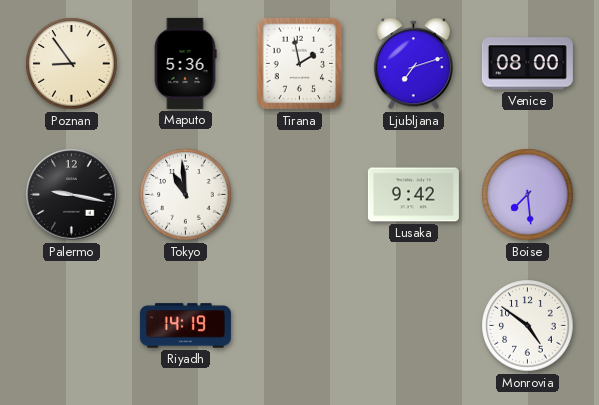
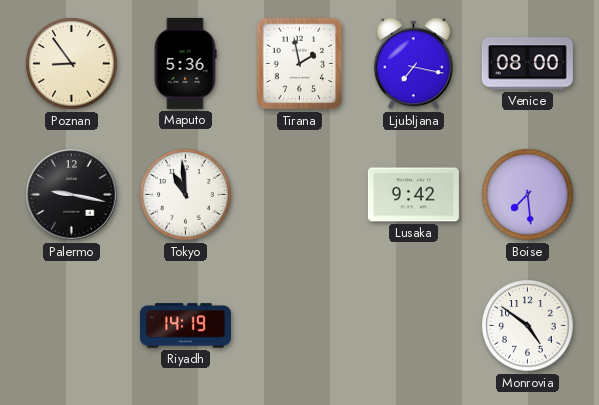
Ljubljana: 7:12 -> 7:17 (413, 64)
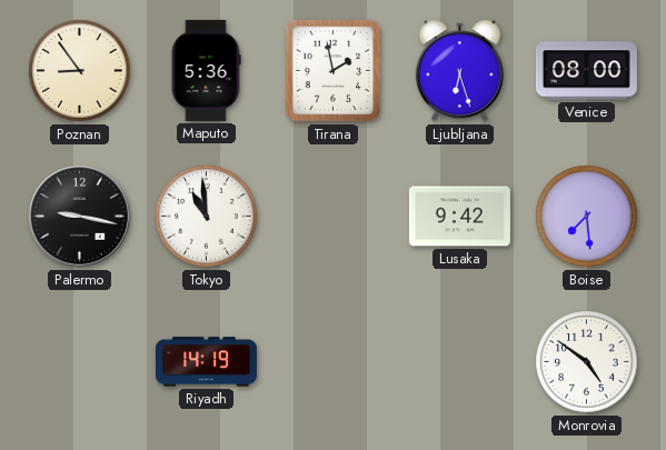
Ljubljana: 7:17 -> 6:27 (459, 71)
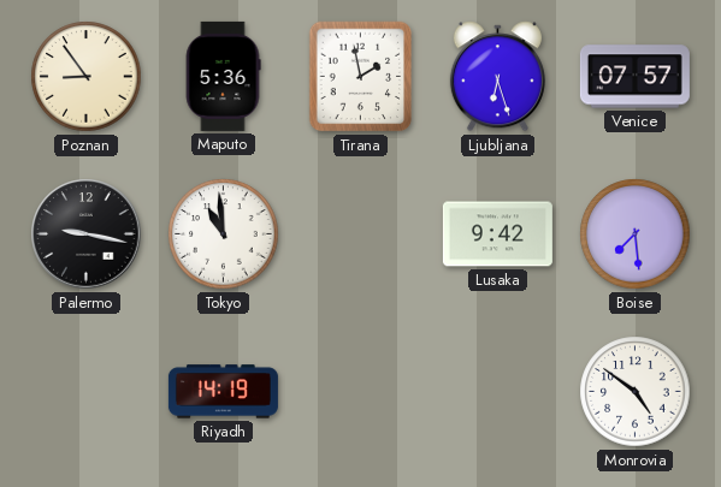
Venice: 08:00 -> 07:57 (634, 77)
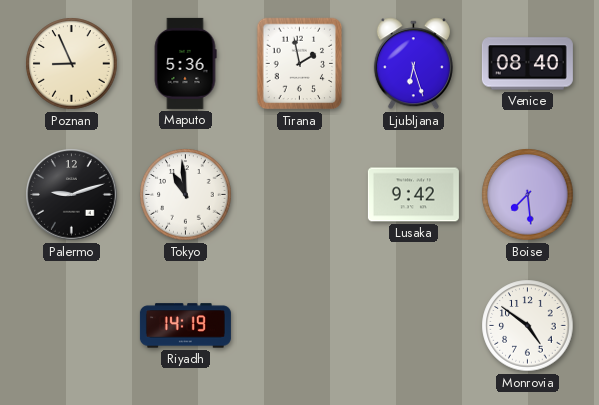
Poznan: 8:54 -> 8:56 (72, 64)
Venice: 07:57 -> 08:40 (527, 64)
Palermo: 9:17 -> 9:12 (72, 195)
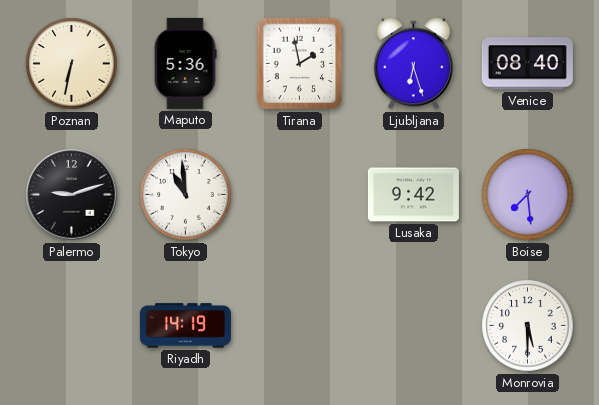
Poznan: 8:56 -> 6:32 (72, 64)
Monrovia: 4:51 -> 5:30 (528, 326)
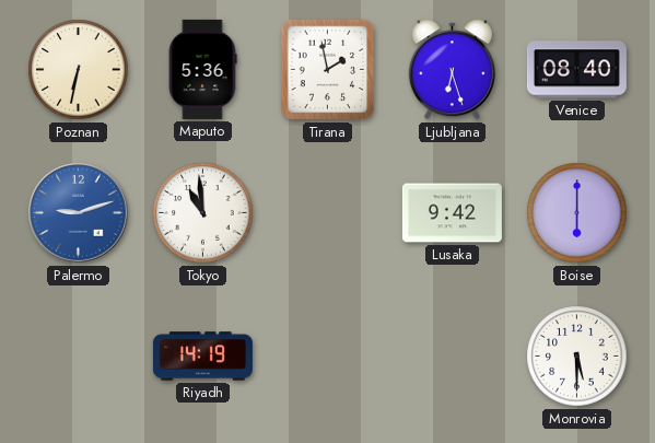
Palermo dial: black -> blue (79, 213)
Boise: 7:29 -> 6:00 (577, 213)
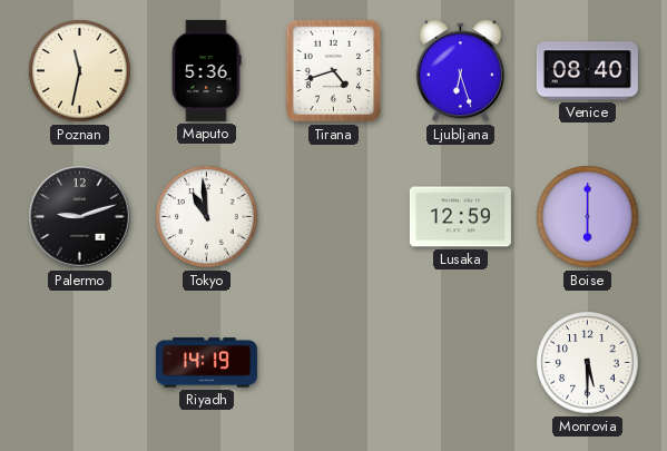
Poznan: 6:32 -> 11:32 (80, 71)
Tirana: 1:58 -> 4:42 (334, 71)
Palermo dial: blue -> black (80, 217)
Lusaka: 9:42 -> 12:59 (460, 217)
